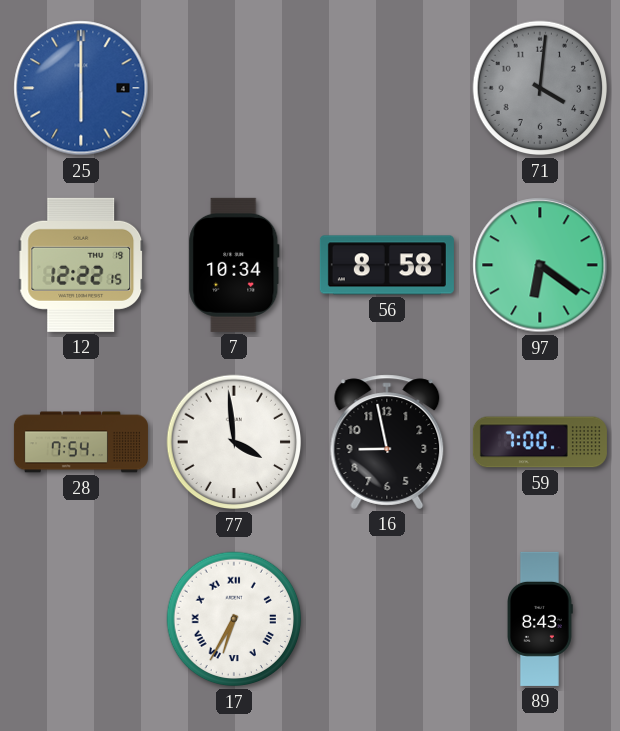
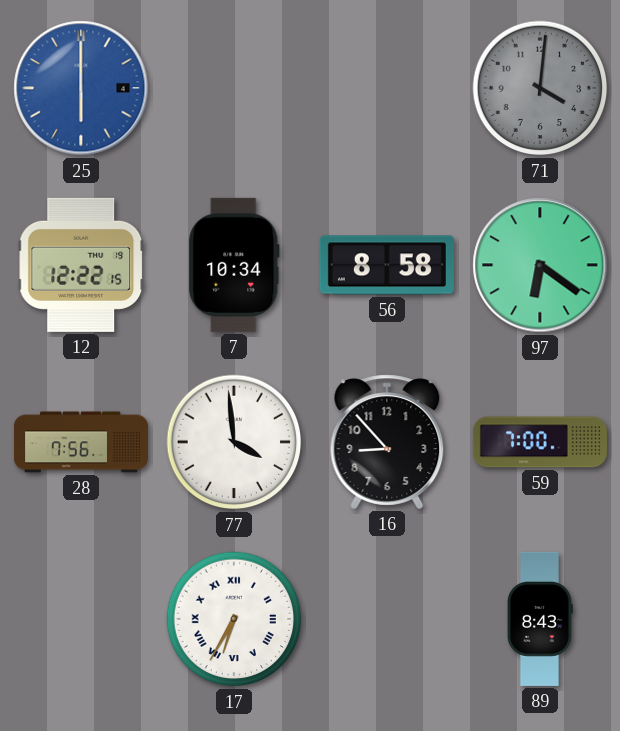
28: 7:54 -> 7:56 (81, 442)
16: 8:58 -> 8:53 (387, 442)
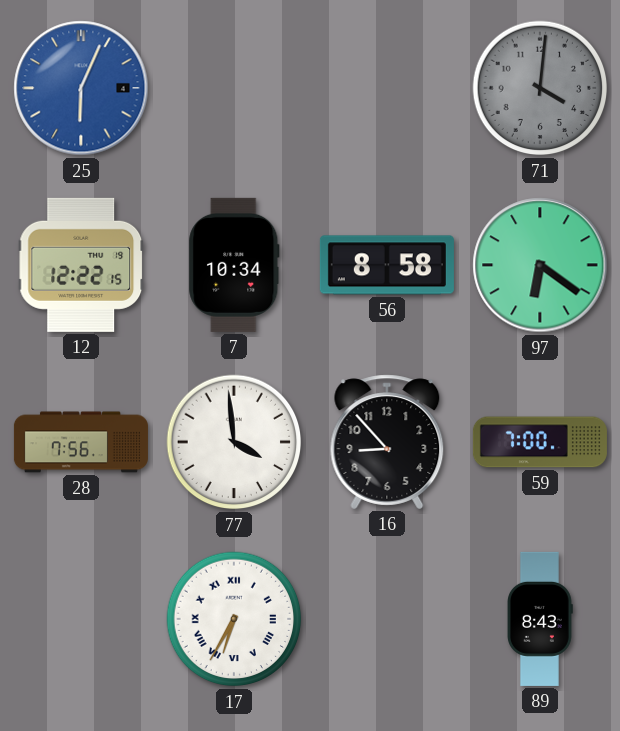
25: 6:00 -> 6:04 (81, 88)
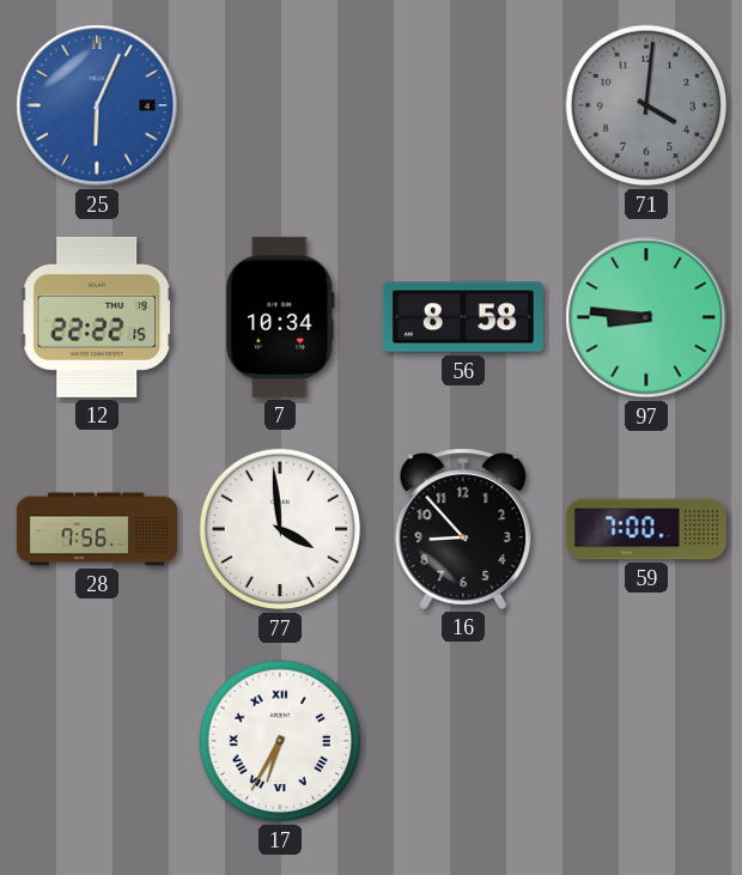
12: 12:22 -> 22:22 (97, 317)
97: 6:21 -> 8:46 (646, 317)
89: 8:43 -> none (540, 619)
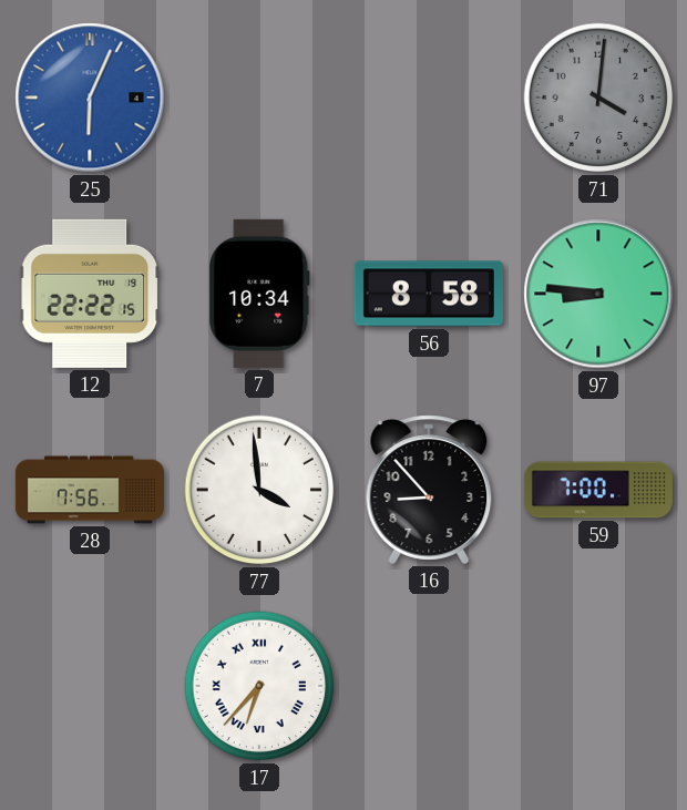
17: 6:35 -> 6:37 (259, 686)
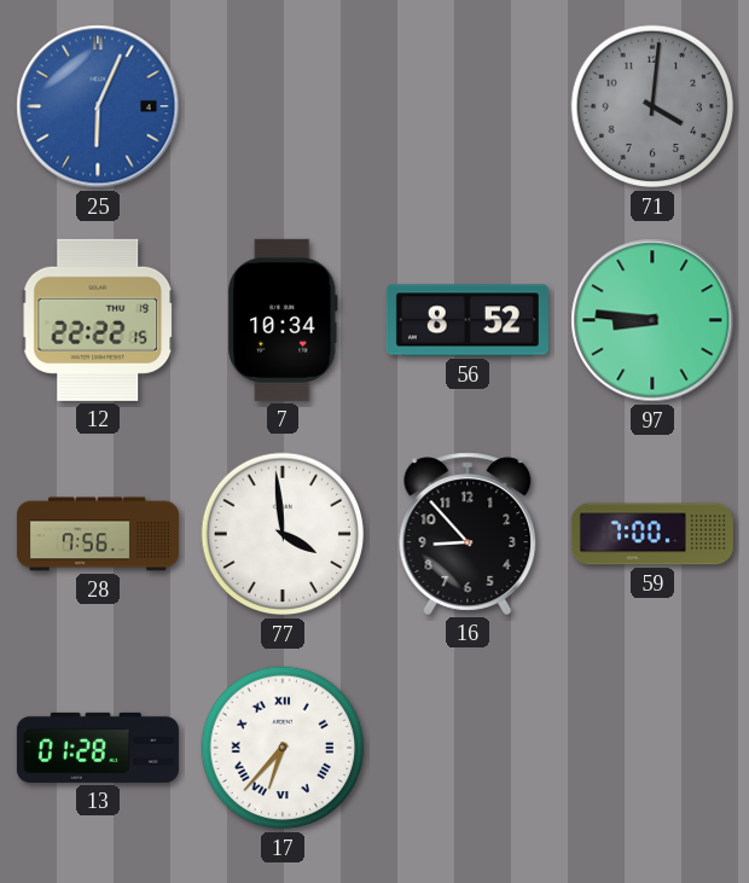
56: 8:58 -> 8:52 (468, 320)
13: none -> 01:28 (98, 748)
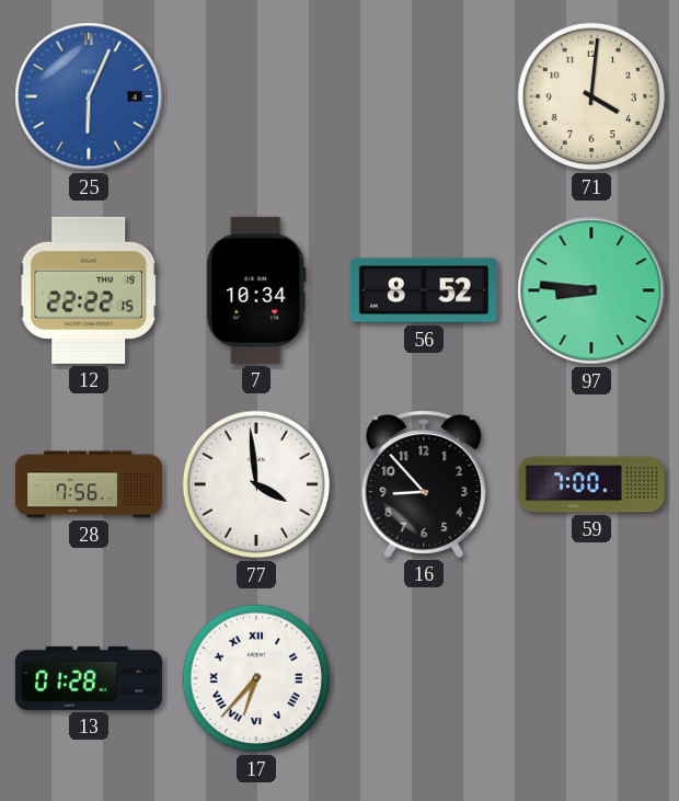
71 dial: grey -> cream (591, 96)
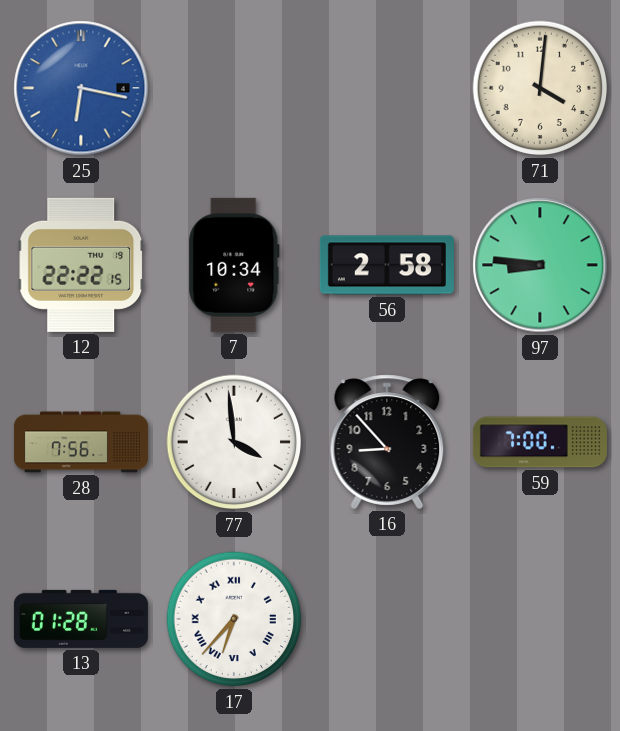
25: 6:04 -> 6:17 (81, 88)
56: 8:52 -> 2:58 (387, 265)
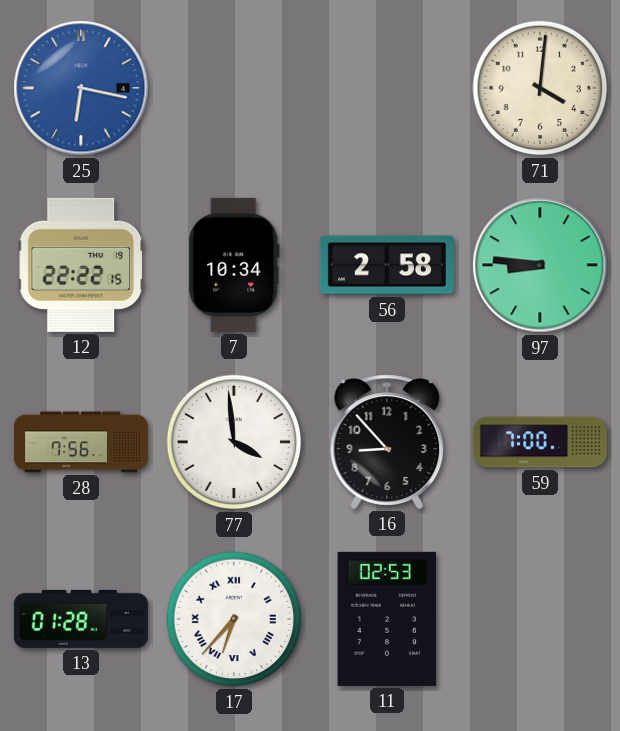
11: none -> 02:53 (387, 619)
